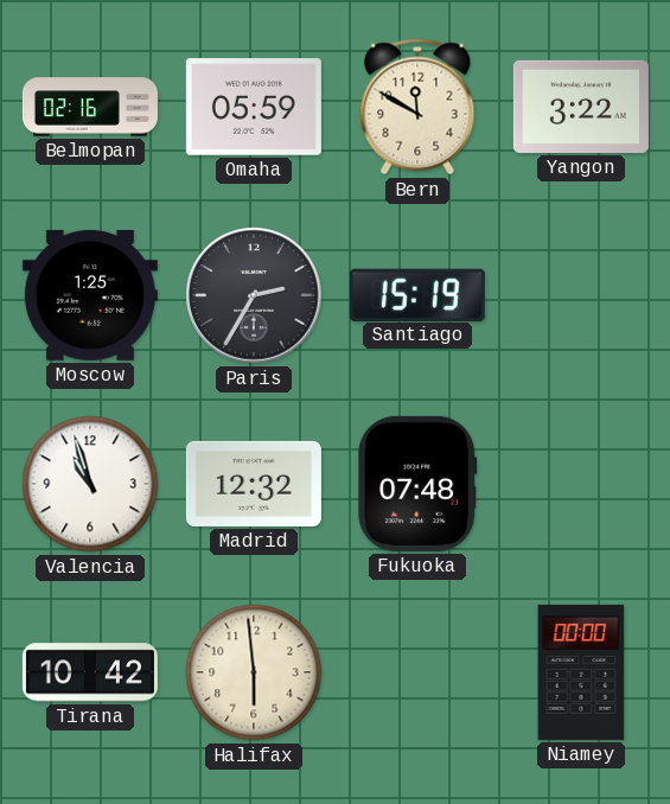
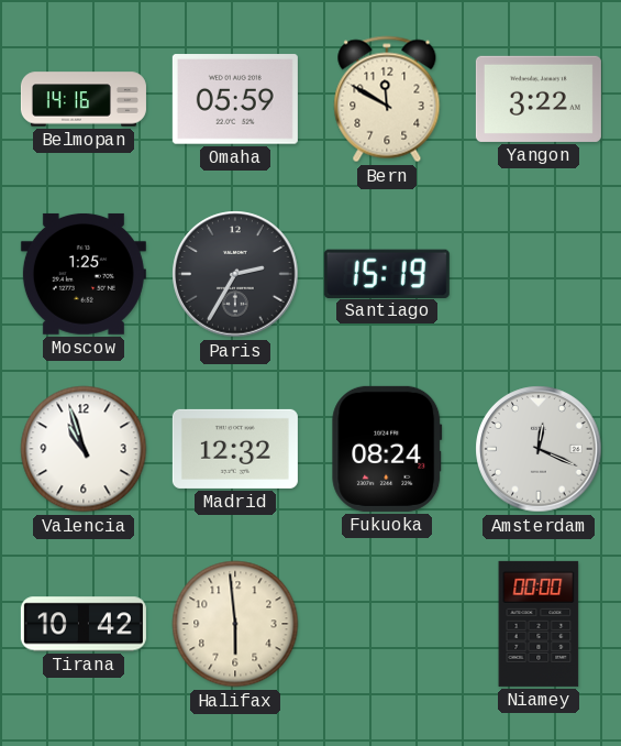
Belmopan: 02:16 -> 14:16 (84, 99)
Fukuoka: 07:48 -> 08:24 (387, 449)
Amsterdam: none -> 12:19 (539, 449)
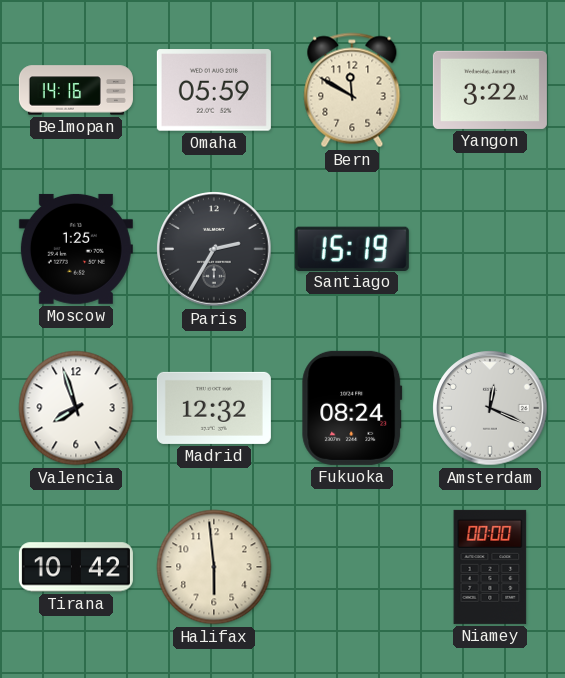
Valencia: 10:57 -> 7:57 (76, 408)
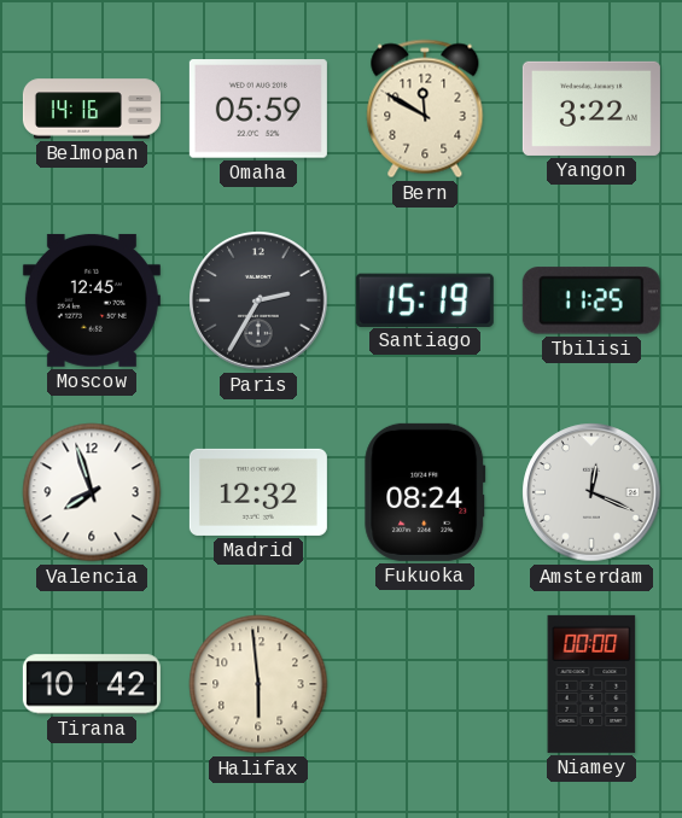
Moscow: 1:25 -> 12:45 (92, 300)
Tbilisi: none -> 11:25 (591, 300)
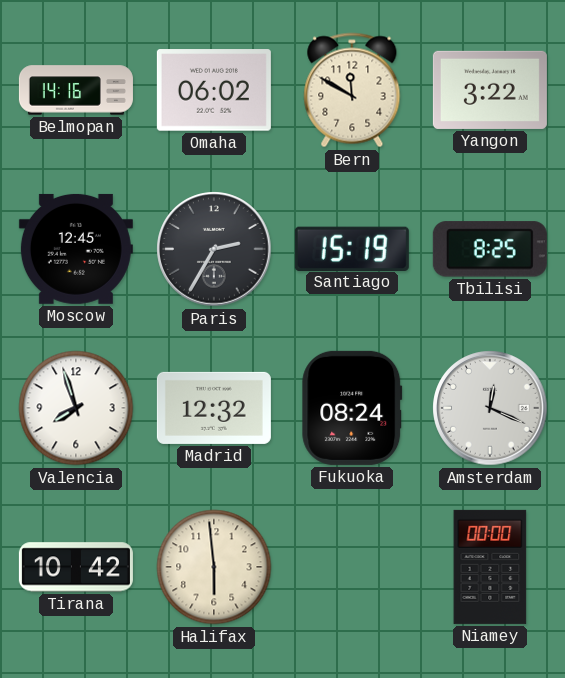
Omaha: 05:59 -> 06:02 (214, 90)
Tbilisi: 11:25 -> 8:25 (490, 249)
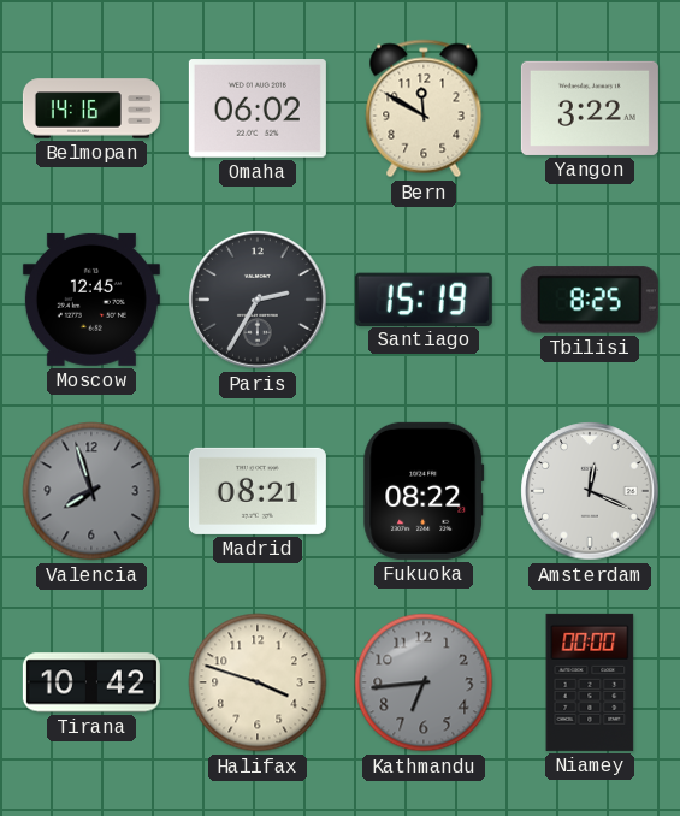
Valencia dial: white -> grey (91, 491)
Madrid: 12:32 -> 08:21 (258, 491)
Fukuoka: 08:24 -> 08:22 (424, 491)
Halifax: 5:59 -> 3:48 (258, 682)
Kathmandu: none -> 6:44 (424, 682)
